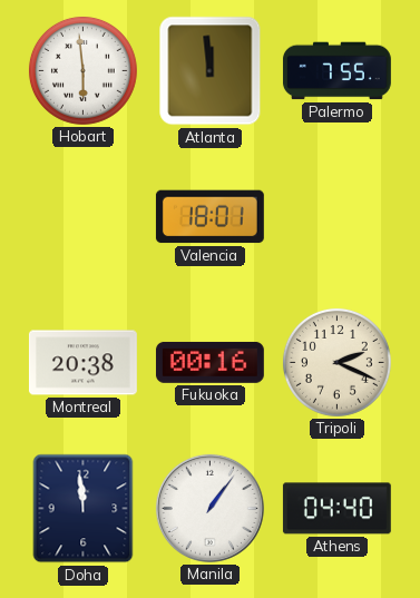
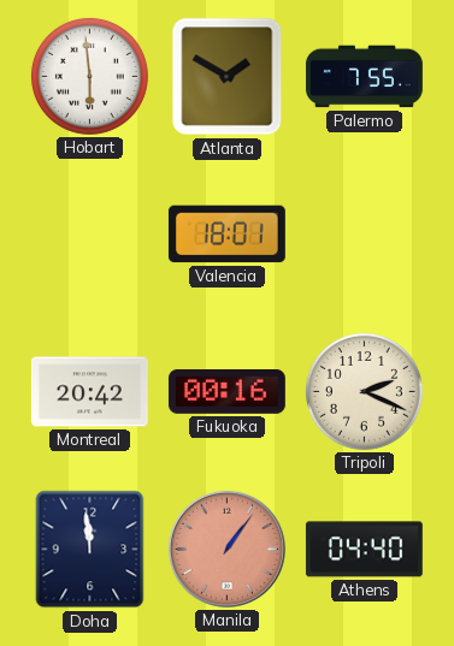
Atlanta: 11:59 -> 1:50 (228, 77)
Montreal: 20:38 -> 20:42 (89, 392)
Manila dial: white -> salmon (226, 549)
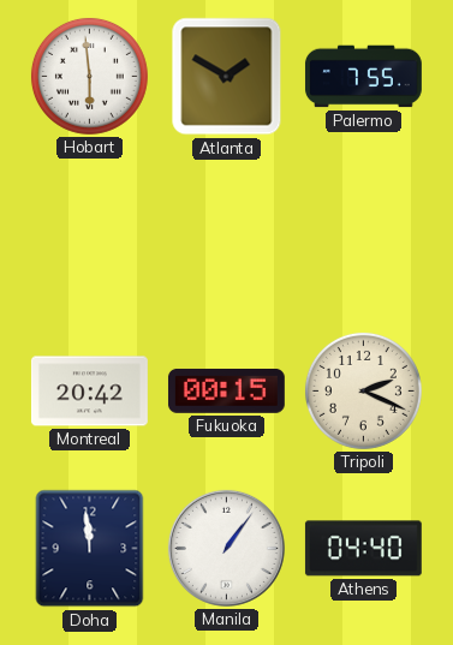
Valencia: 18:01 -> none (226, 235)
Fukuoka: 00:16 -> 00:15 (226, 390)
Manila dial: salmon -> white (226, 548)
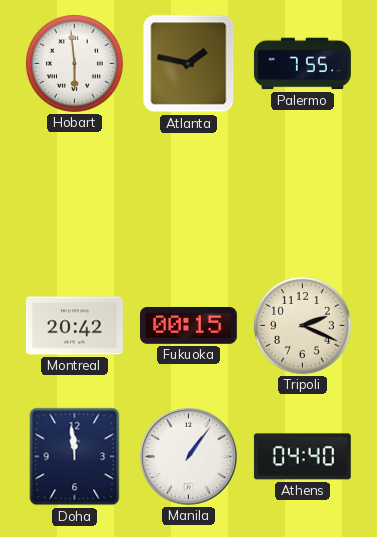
Atlanta: 1:50 -> 1:47 (189, 64)
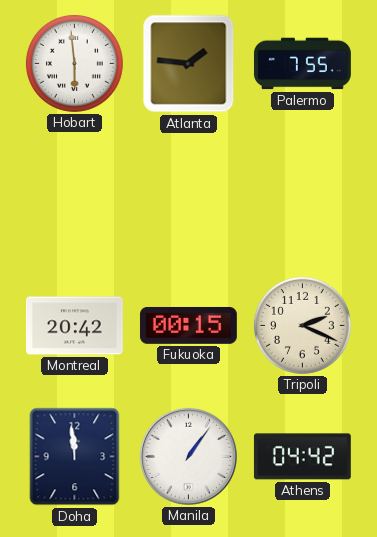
Atlanta: 1:47 -> 1:46 (189, 64)
Athens: 04:40 -> 04:42 (302, 457)
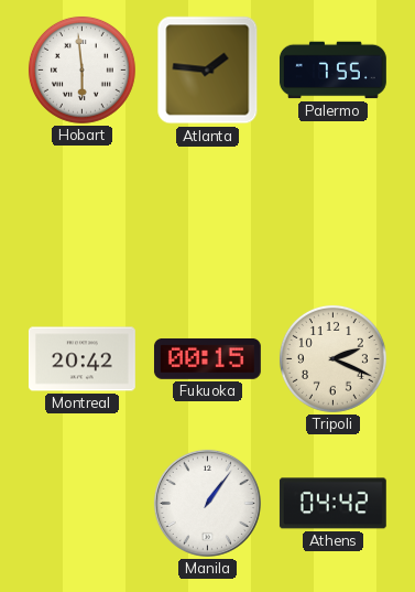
Doha: 11:59 -> none (75, 457)
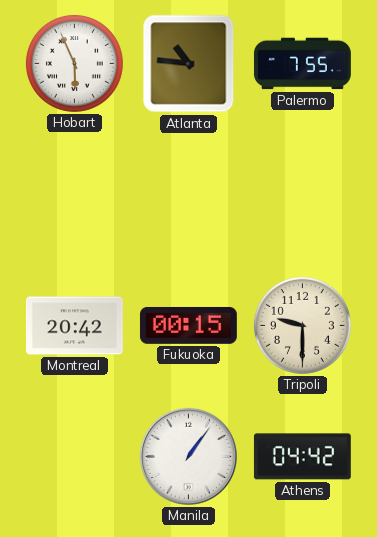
Hobart: 5:59 -> 5:56 (74, 63)
Atlanta: 1:46 -> 10:46 (189, 64)
Tripoli: 2:19 -> 9:30 (302, 325)
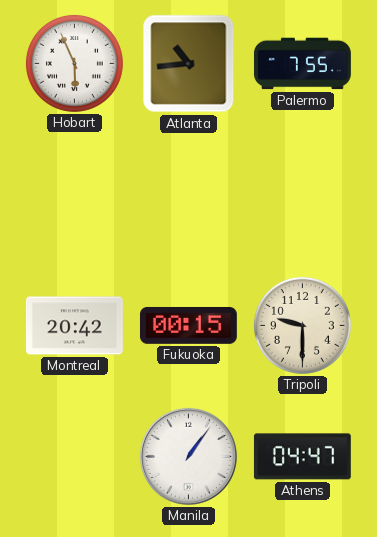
Atlanta: 10:46 -> 10:44 (189, 64)
Athens: 04:42 -> 04:47 (302, 457)
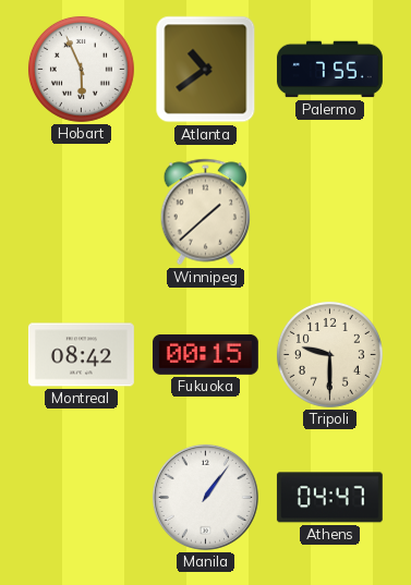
Atlanta: 10:44 -> 10:39 (206, 70)
Winnipeg: none -> 1:38 (205, 212)
Montreal: 20:42 -> 08:42 (81, 355)
